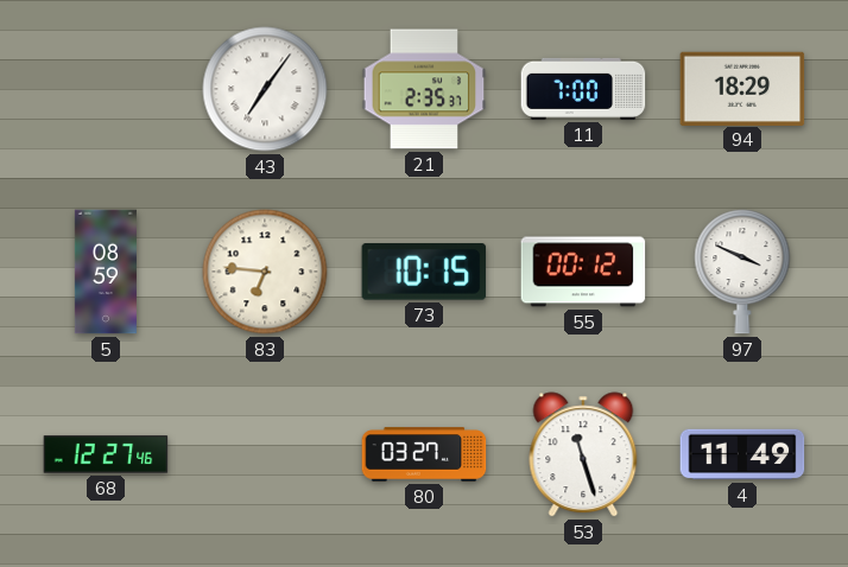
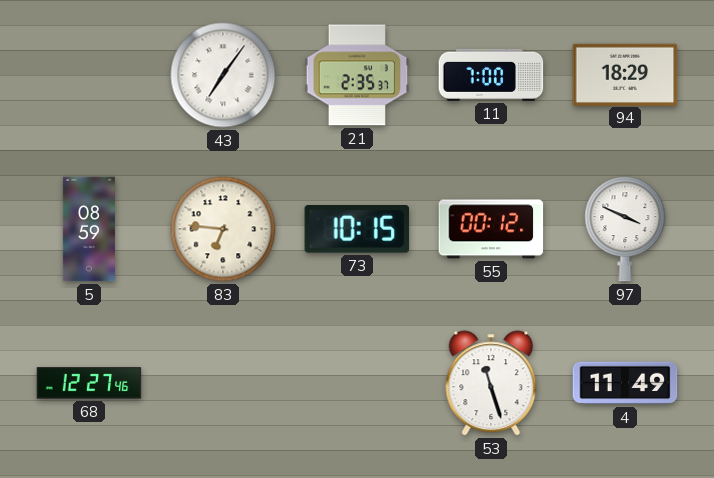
80: 03:27 -> none (424, 454)
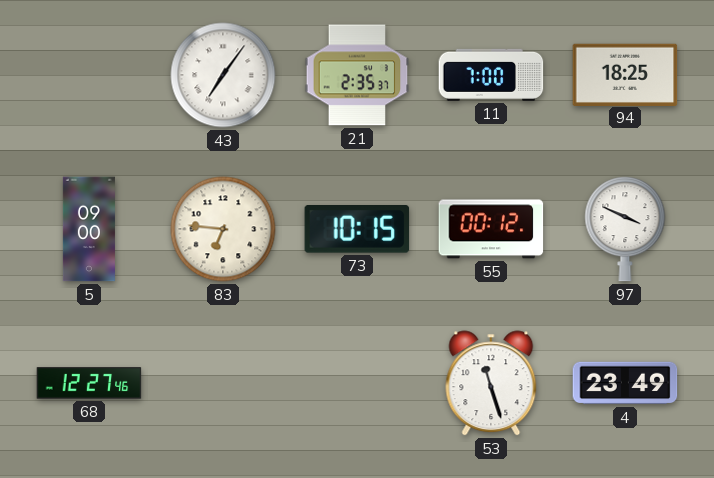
94: 18:29 -> 18:25 (625, 74)
5: 08:59 -> 09:00 (89, 229)
4: 11:49 -> 23:49 (625, 383)
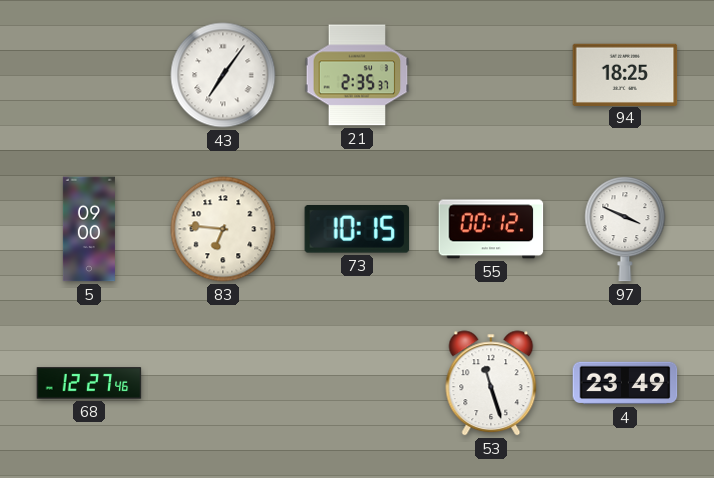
11: 7:00 -> none (491, 75)
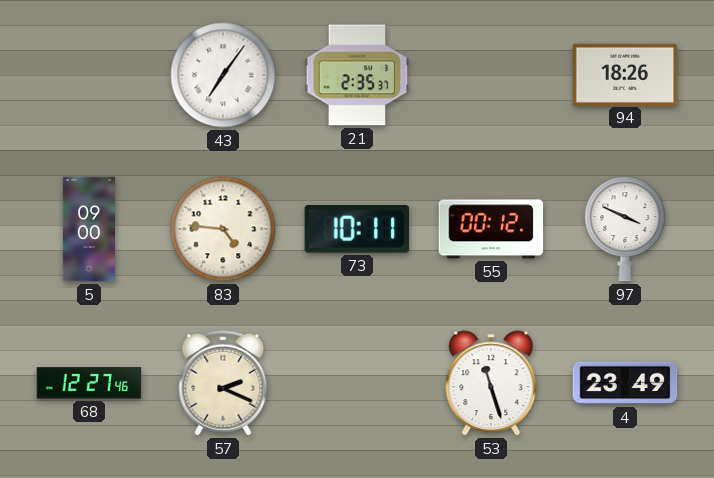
94: 18:25 -> 18:26 (625, 74)
83: 6:46 -> 4:46 (223, 229)
73: 10:15 -> 10:11 (357, 230)
57: none -> 2:19 (223, 383)
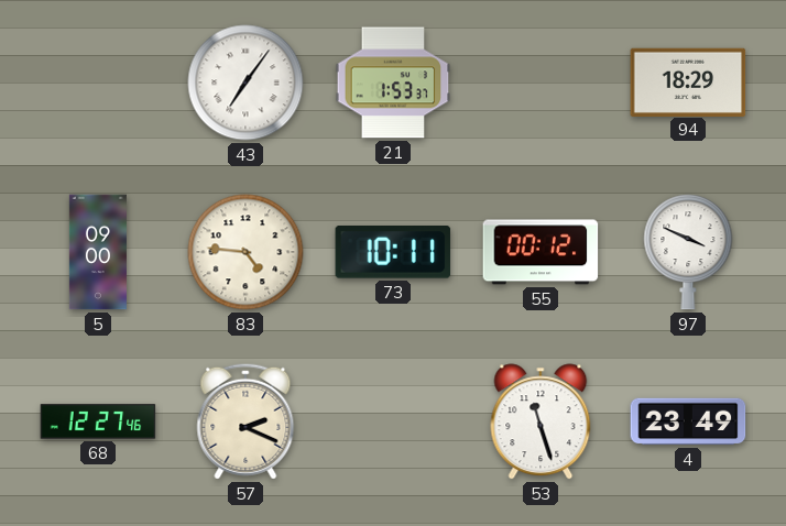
21: 2:35 -> 1:53 (393, 83)
94: 18:26 -> 18:29 (688, 81)
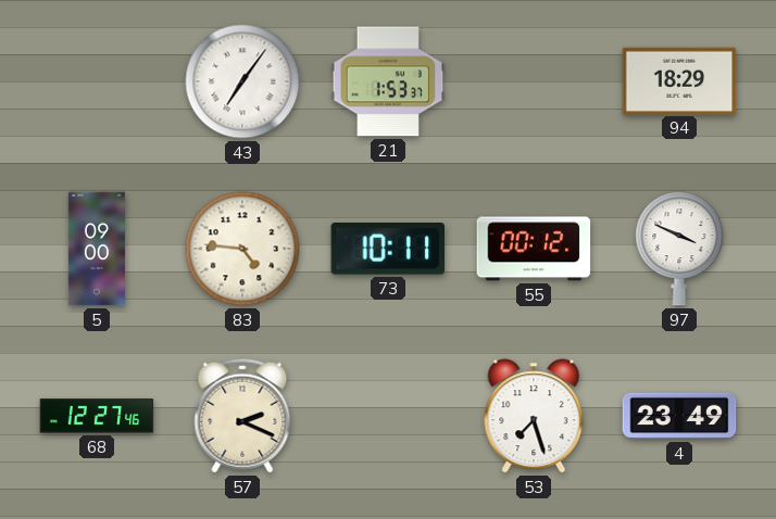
53: 11:27 -> 7:27 (534, 416)
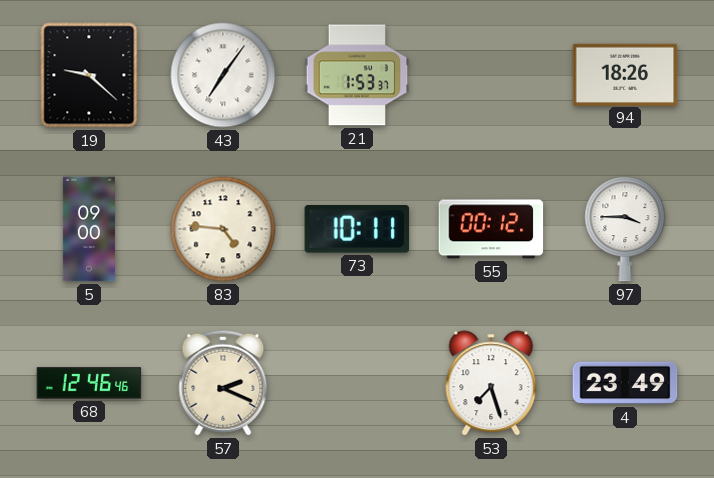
19: none -> 9:22 (89, 75)
94: 18:29 -> 18:26 (625, 74)
97: 3:49 -> 3:45 (625, 229)
68: 12:27 -> 12:46 (89, 383)
